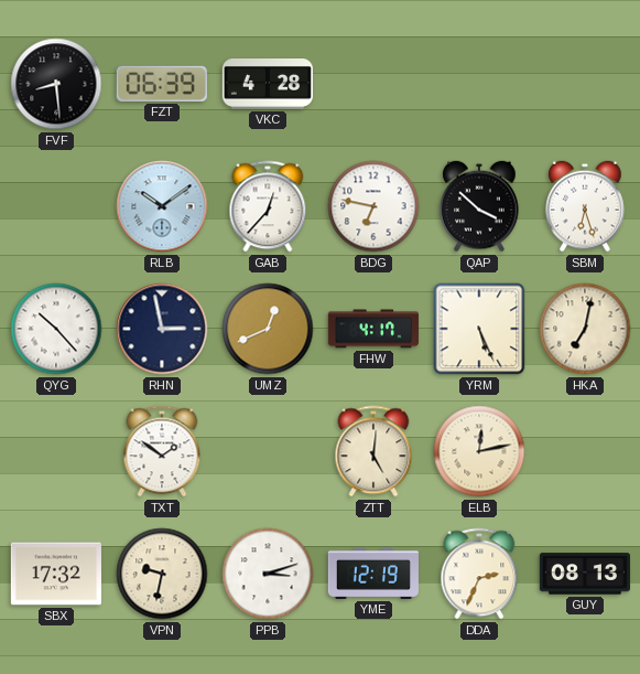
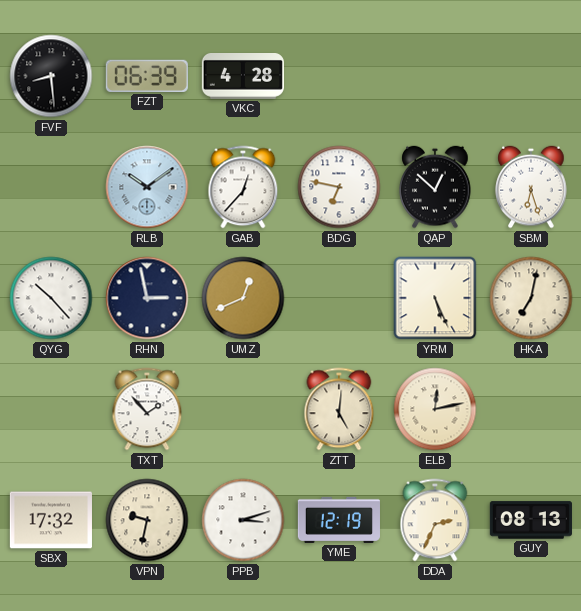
QAP: 3:52 -> 12:52 (435, 187)
FHW: 4:17 -> none (373, 329)
TXT: 1:51 -> 1:53 (147, 409)
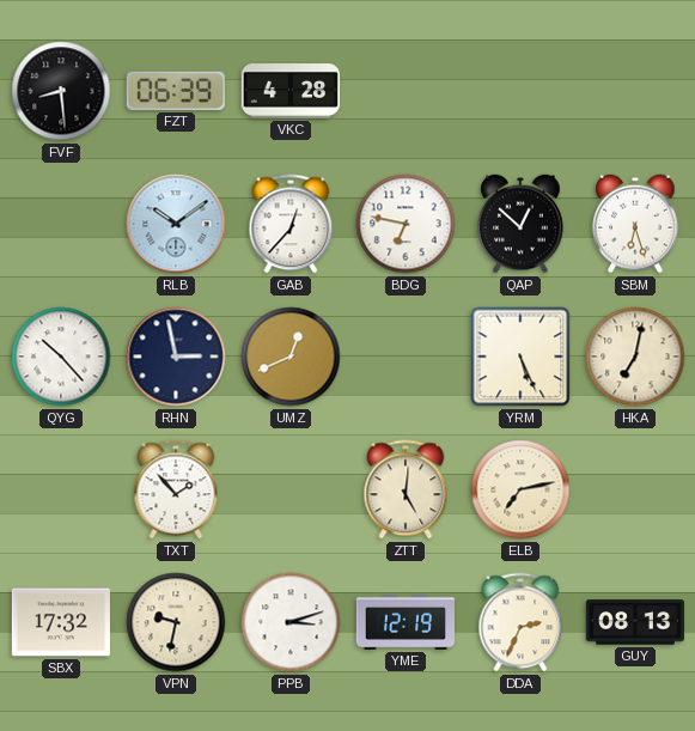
ELB: 12:13 -> 7:13 (520, 489)
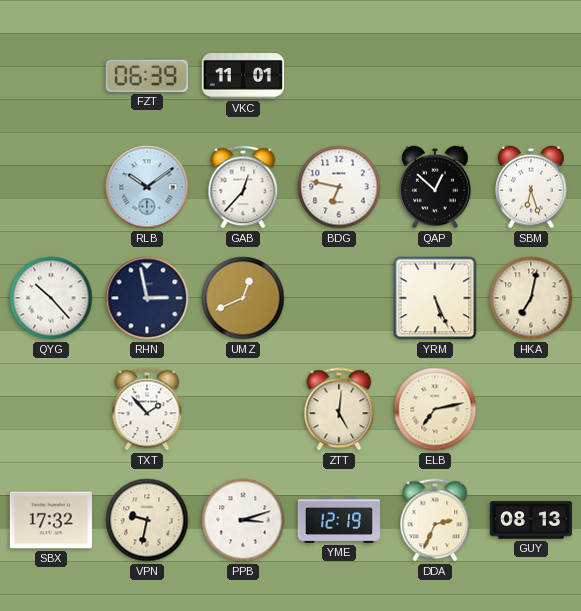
FVF: 8:29 -> none (61, 91)
VKC: 4:28 -> 11:01 (243, 77)
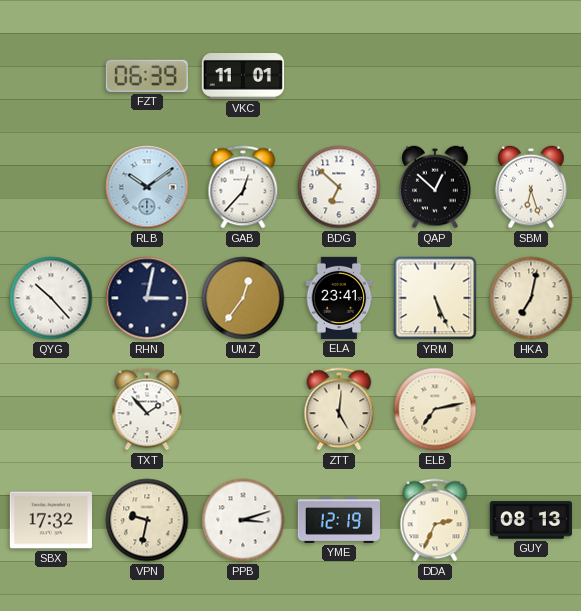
BDG: 6:47 -> 6:52 (339, 187)
RHN: 2:58 -> 3:02 (147, 298)
UMZ: 12:41 -> 12:36 (243, 298)
ELA: none -> 23:41 (339, 298)
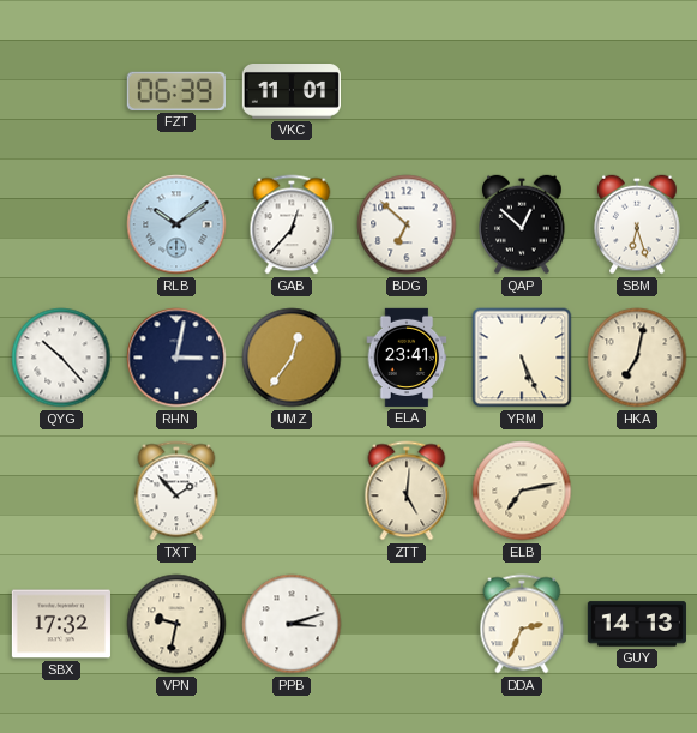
YME: 12:19 -> none (339, 520)
GUY: 08:13 -> 14:13 (637, 624)
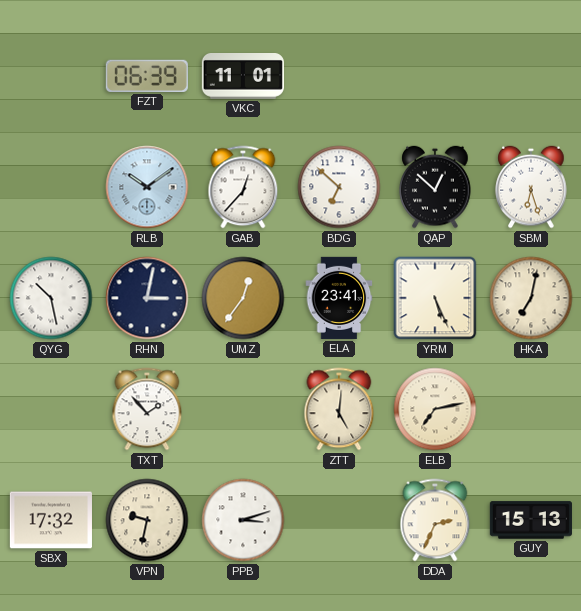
QYG: 10:23 -> 10:28 (51, 298)
GUY: 14:13 -> 15:13 (531, 520)
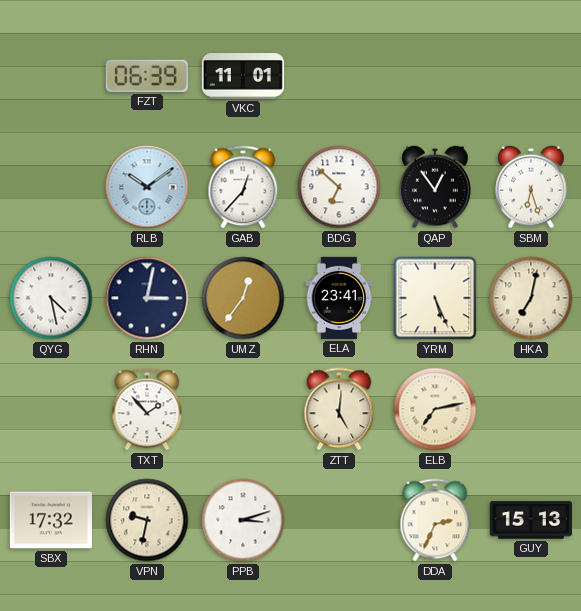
QAP: 12:52 -> 12:54 (435, 187)
QYG: 10:28 -> 4:28 (51, 298)
